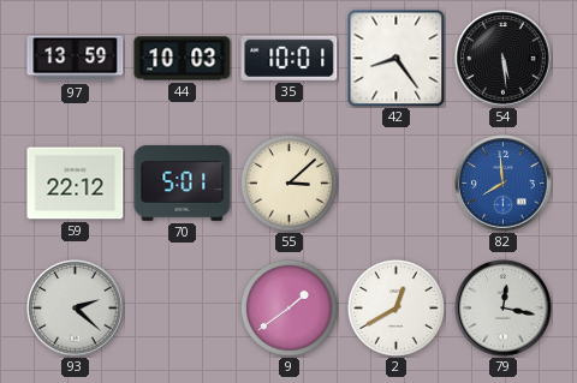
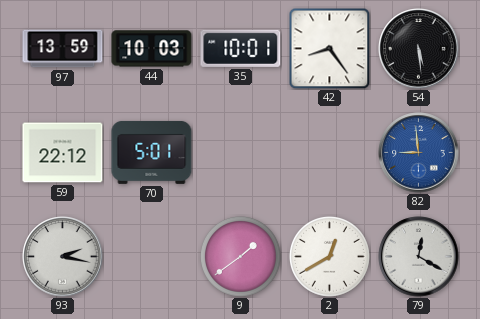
55: 3:08 -> none (288, 182)
82: 7:59 -> 8:59 (419, 153)
93: 2:22 -> 2:17 (63, 257)
79: 12:17 -> 12:20 (419, 257)
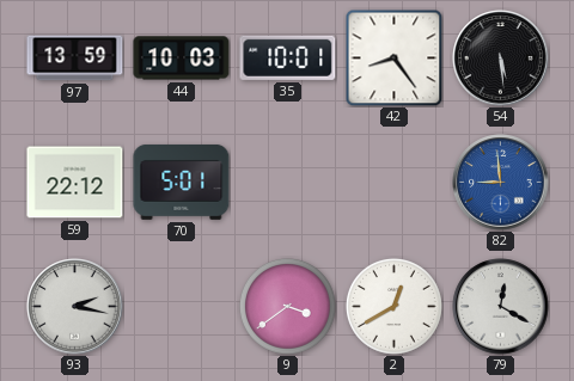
9: 1:39 -> 3:39 (287, 306)
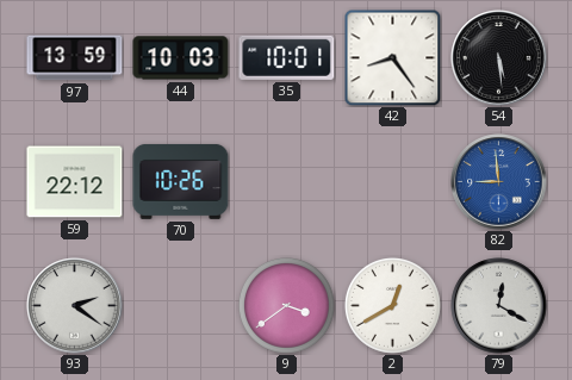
70: 5:01 -> 10:26 (181, 182)
93: 2:17 -> 2:21 (75, 306)
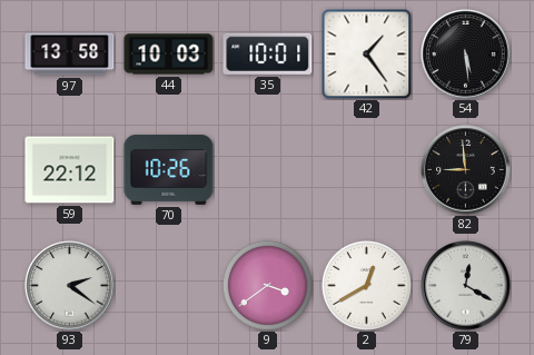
97: 13:59 -> 13:58 (70, 55)
42: 8:24 -> 1:24 (366, 53)
82 dial: blue -> black (466, 170)
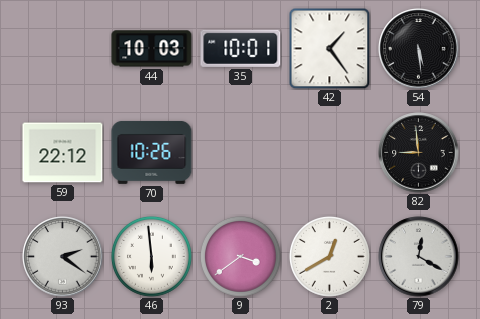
97: 13:58 -> none (70, 55)
46: none -> 5:59 (151, 256)
